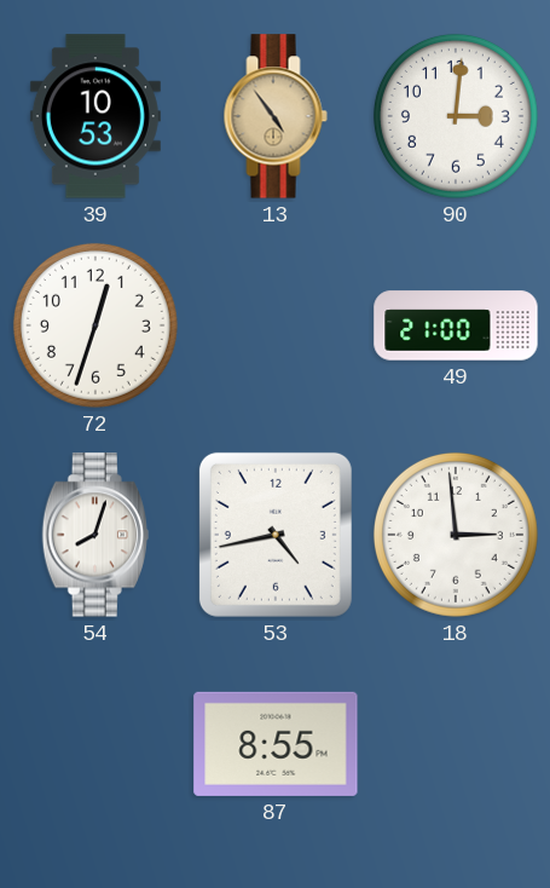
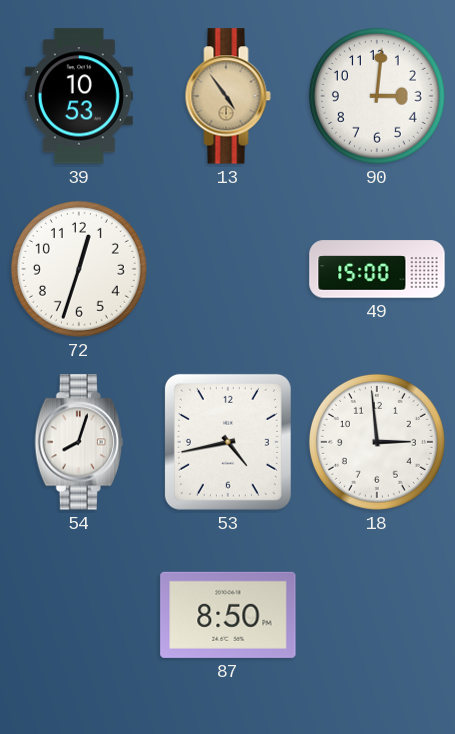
49: 21:00 -> 15:00 (377, 269)
87: 8:55 -> 8:50 (228, 615)
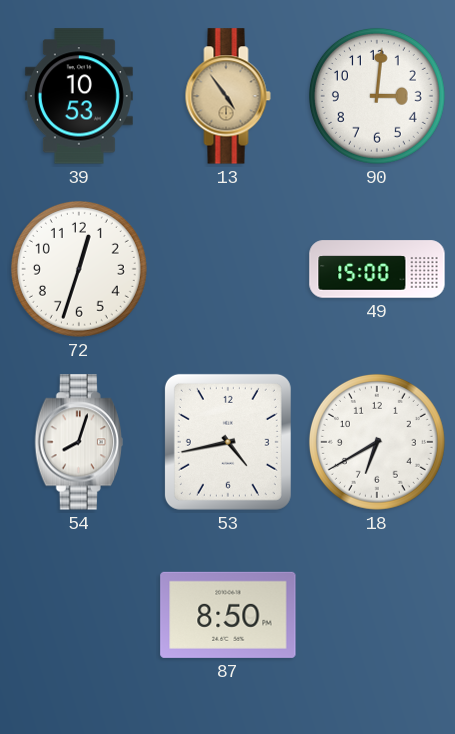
18: 2:59 -> 6:40 (377, 442)
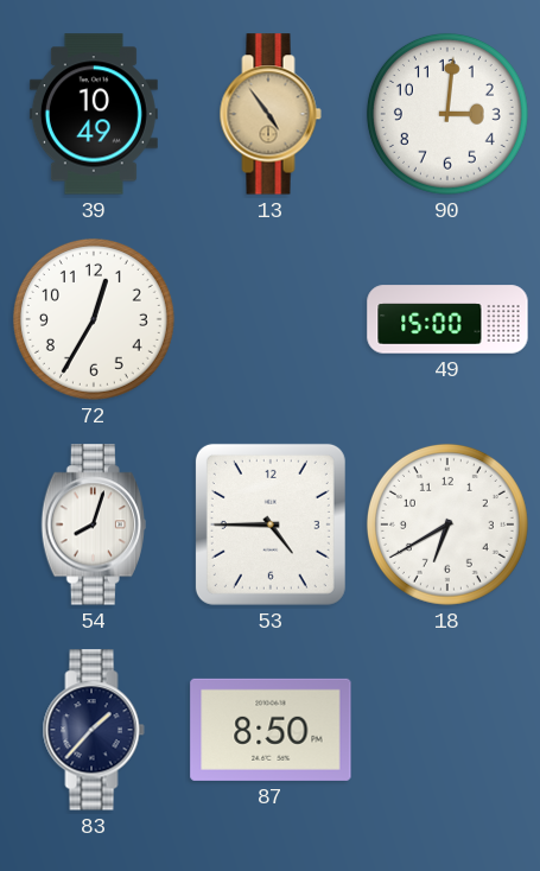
39: 10:53 -> 10:49 (94, 114)
72: 12:33 -> 12:35 (94, 319)
53: 4:43 -> 4:45 (271, 524)
83: none -> 1:37 (94, 730)
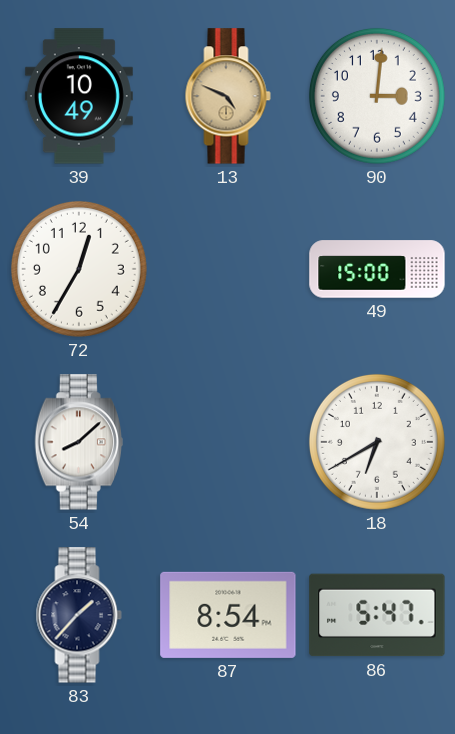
13: 4:54 -> 4:49 (228, 96)
54: 8:03 -> 8:08 (79, 442)
53: 4:45 -> none (271, 524)
87: 8:50 -> 8:54 (228, 615)
86: none -> 5:47 (377, 615)
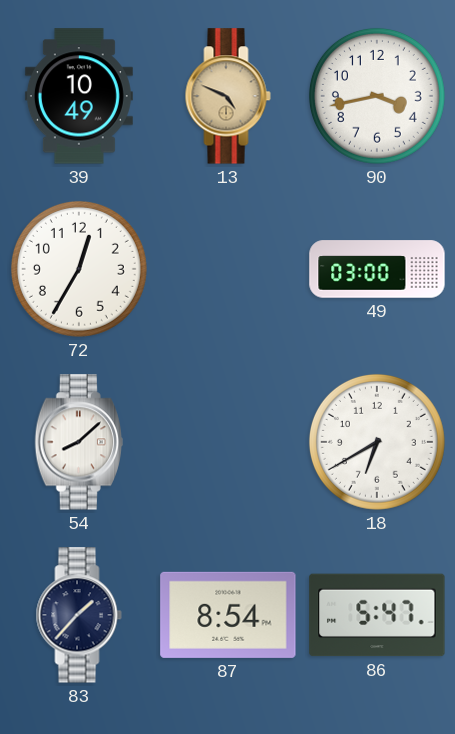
90: 3:01 -> 3:43 (377, 96)
49: 15:00 -> 03:00 (377, 269)
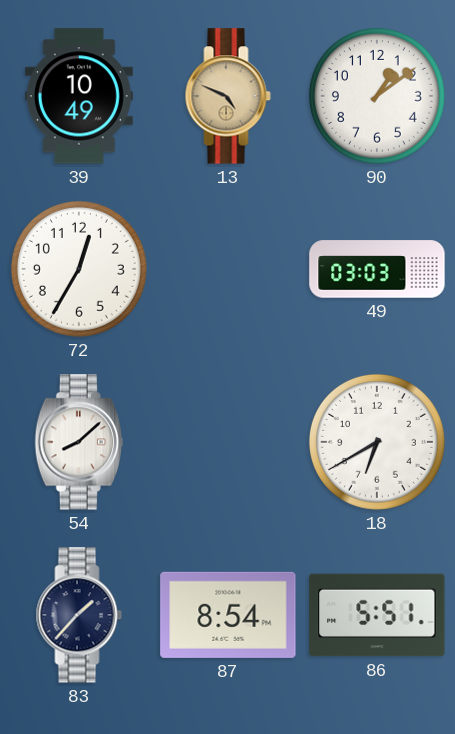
90: 3:43 -> 1:09 (377, 96)
49: 03:00 -> 03:03 (377, 269)
86: 5:47 -> 5:51 (377, 615)
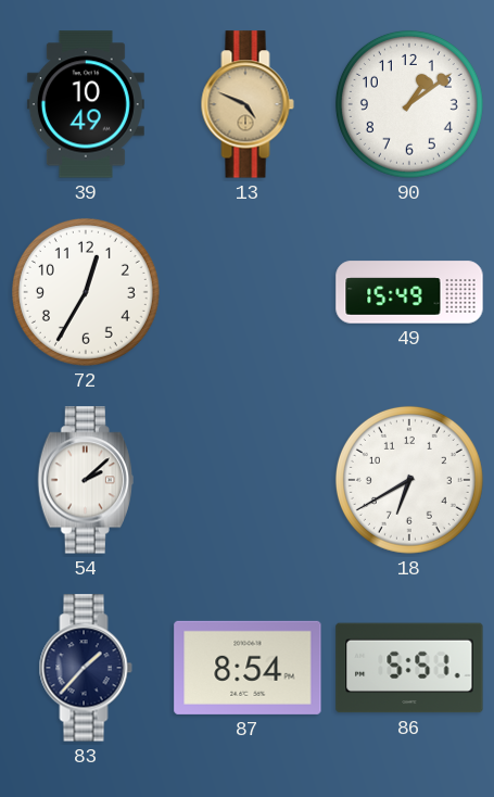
49: 03:03 -> 15:49 (409, 292)
54: 8:08 -> 2:08 (86, 480)
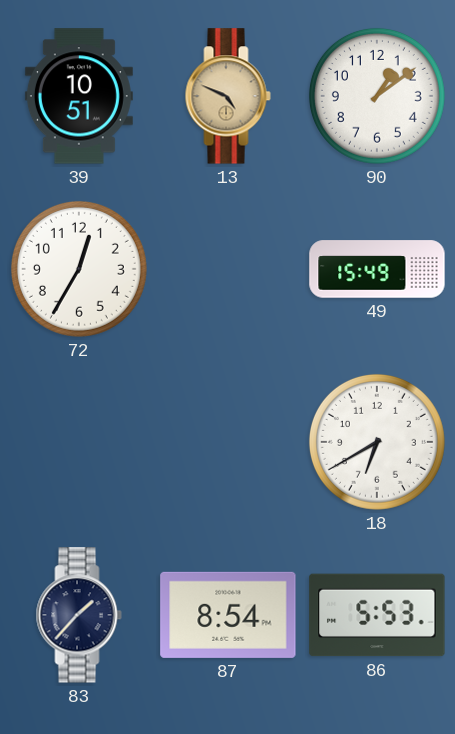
39: 10:49 -> 10:51 (79, 96)
54: 2:08 -> none (86, 480)
86: 5:51 -> 5:53 (377, 615)
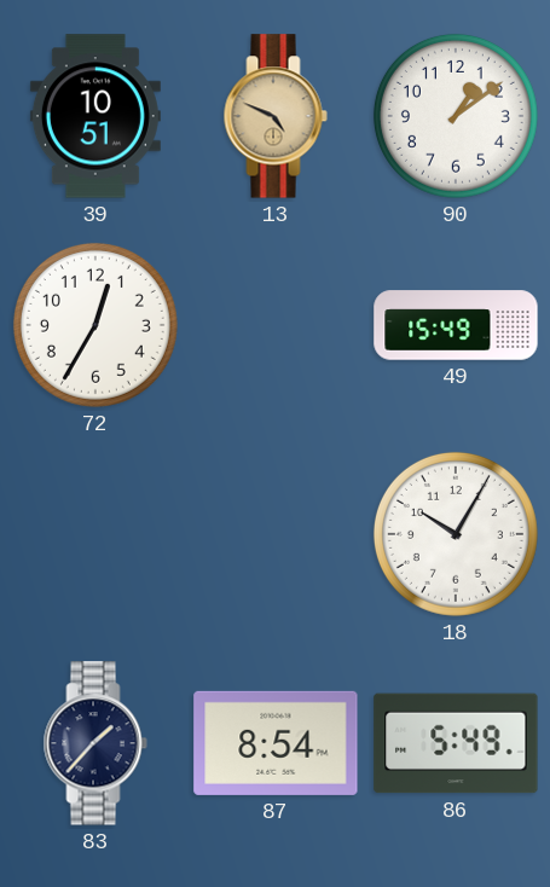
18: 6:40 -> 10:05 (456, 534)
86: 5:53 -> 5:49 (456, 743)
